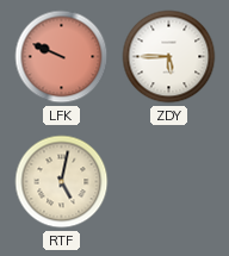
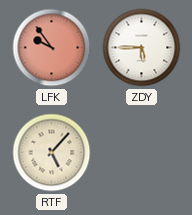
LFK: 9:49 -> 9:54 (52, 48)
RTF: 5:02 -> 5:07 (52, 153)
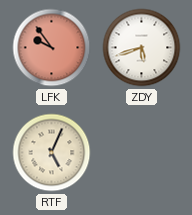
ZDY: 5:45 -> 5:42 (142, 48)
RTF: 5:07 -> 5:04 (52, 153)
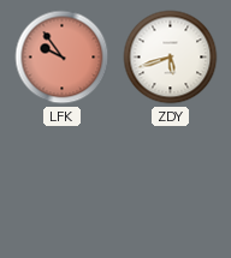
RTF: 5:04 -> none (52, 153)
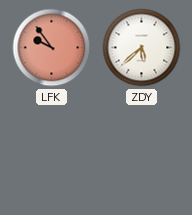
ZDY: 5:42 -> 5:38 (142, 48)
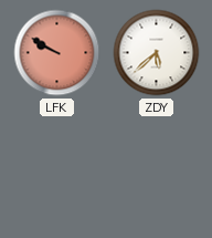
LFK: 9:54 -> 9:50 (57, 53)
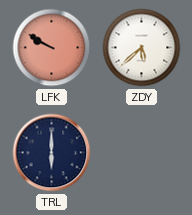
TRL: none -> 6:00 (52, 153)
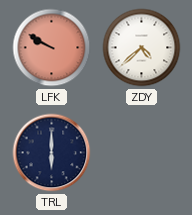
ZDY: 5:38 -> 4:38 (142, 48)
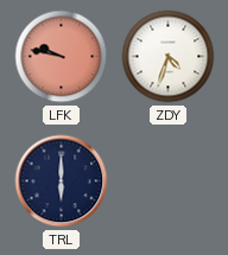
LFK: 9:50 -> 9:47 (62, 57)
ZDY: 4:38 -> 4:33 (169, 57)
